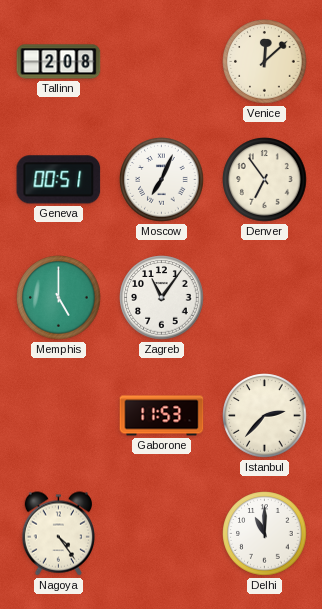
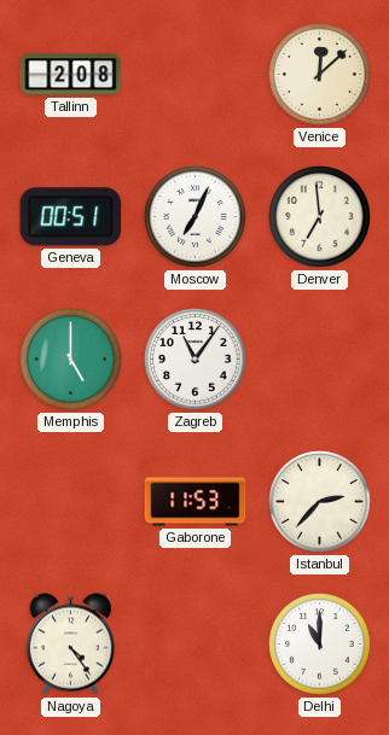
Denver: 6:54 -> 6:59 (320, 217)
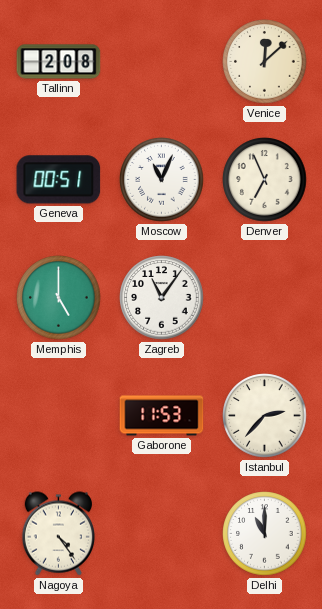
Moscow: 7:04 -> 11:04 (162, 180)
Denver: 6:59 -> 6:56 (265, 180)
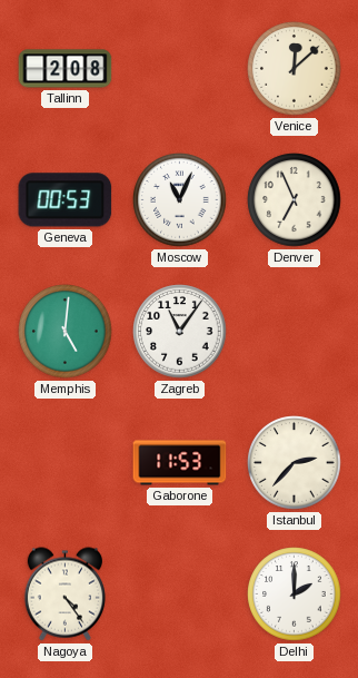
Geneva: 00:51 -> 00:53 (66, 200)
Memphis: 5:00 -> 5:01 (66, 332)
Delhi: 11:00 -> 2:00 (295, 595)
